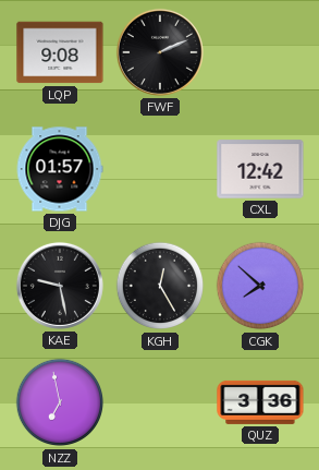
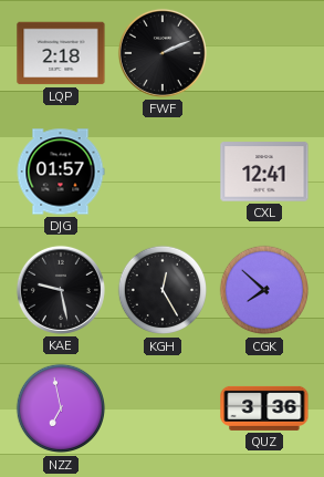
LQP: 9:08 -> 2:18 (61, 53)
CXL: 12:42 -> 12:41 (264, 172)
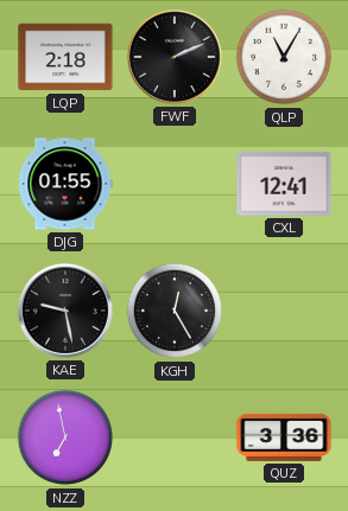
QLP: none -> 11:05 (284, 57)
DJG: 01:57 -> 01:55 (65, 184)
CGK: 7:52 -> none (264, 290)
